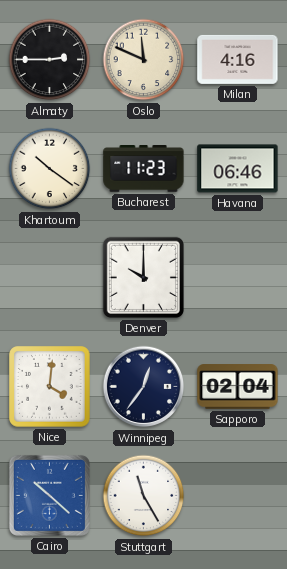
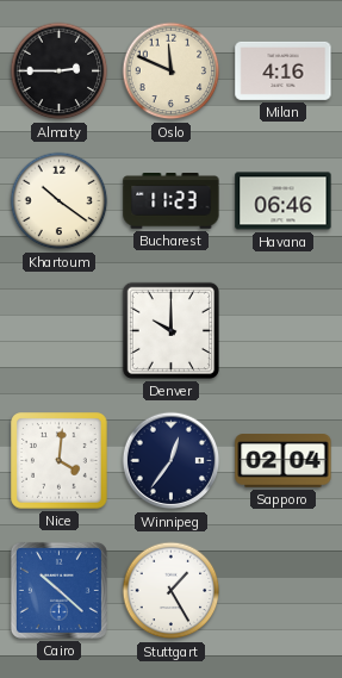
Stuttgart: 11:25 -> 1:25 (172, 591)
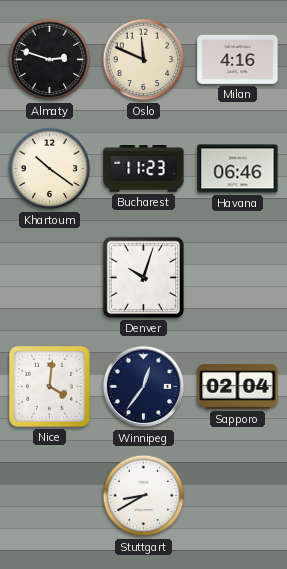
Almaty: 2:45 -> 2:48 (50, 60)
Denver: 10:00 -> 10:03 (143, 277)
Cairo: 10:22 -> none (58, 590)
Stuttgart: 1:25 -> 8:40 (144, 496)
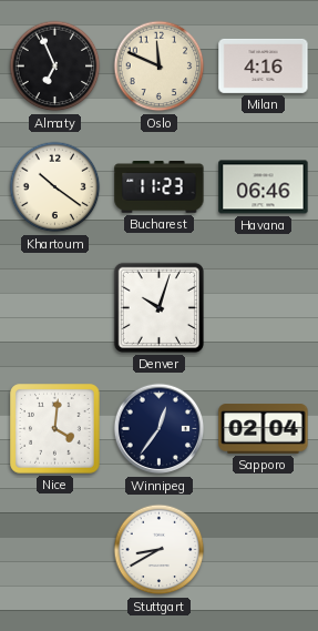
Almaty: 2:48 -> 6:56 (55, 67)
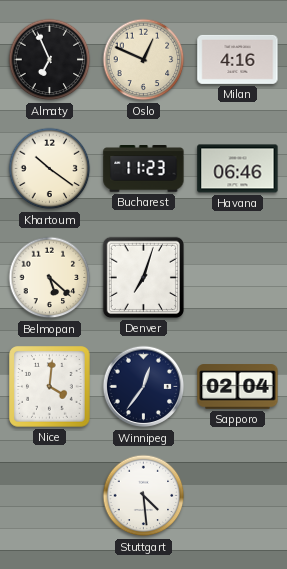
Oslo: 11:49 -> 12:49 (144, 60)
Belmopan: none -> 5:22 (50, 278)
Denver: 10:03 -> 7:03 (143, 277)
Stuttgart: 8:40 -> 4:29 (144, 496)
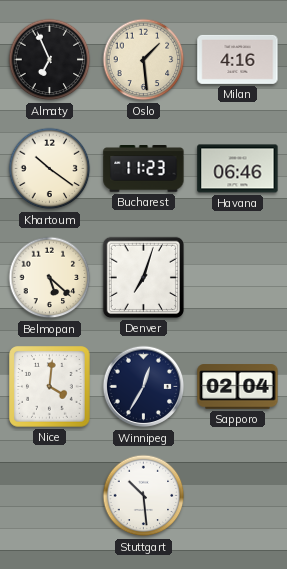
Oslo: 12:49 -> 1:29 (144, 60)
Winnipeg: 12:36 -> 12:35 (144, 387)
Stuttgart: 4:29 -> 10:29 (144, 496)
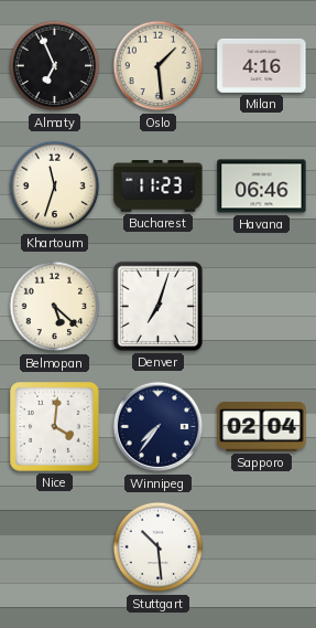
Khartoum: 10:21 -> 11:33 (55, 187)
Winnipeg: 12:35 -> 7:36 (159, 427)
